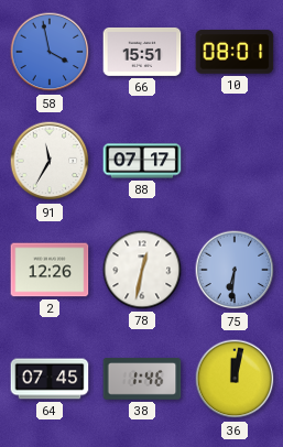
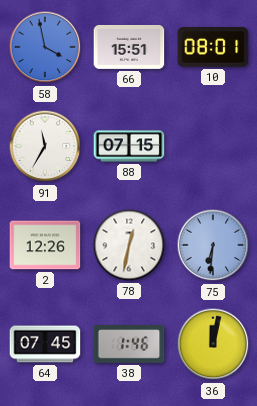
88: 07:17 -> 07:15 (129, 146)
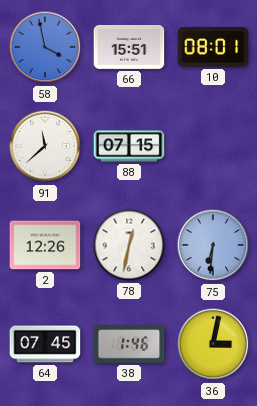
91: 11:35 -> 11:38 (45, 146)
36: 12:02 -> 3:02 (213, 344)
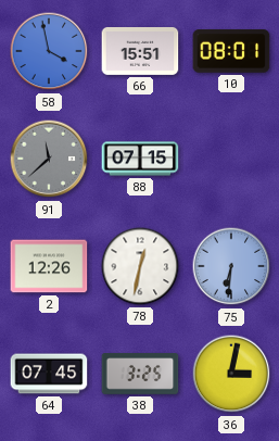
91 dial: white -> grey (49, 159)
38: 1:46 -> 3:25 (140, 374)
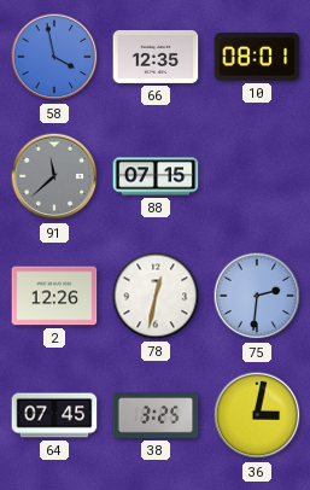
66: 15:51 -> 12:35 (156, 57)
75: 6:31 -> 2:31 (257, 296)
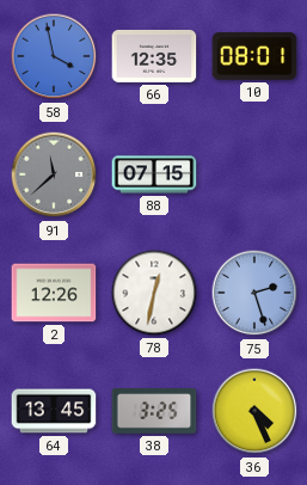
75: 2:31 -> 2:27 (254, 293)
64: 07:45 -> 13:45 (54, 411)
36: 3:02 -> 4:26 (254, 411)
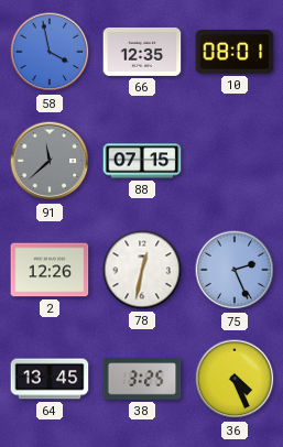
75: 2:27 -> 2:26 (235, 270)
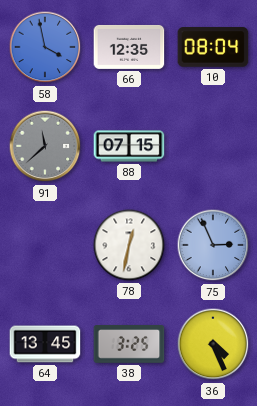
10: 08:01 -> 08:04 (213, 47)
2: 12:26 -> none (50, 270)
75: 2:26 -> 2:56 (213, 245)
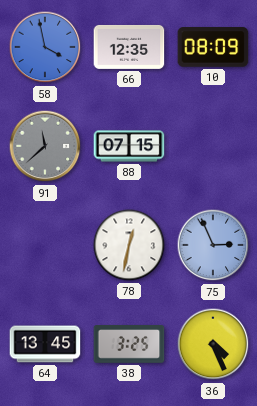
10: 08:04 -> 08:09 (213, 47)
